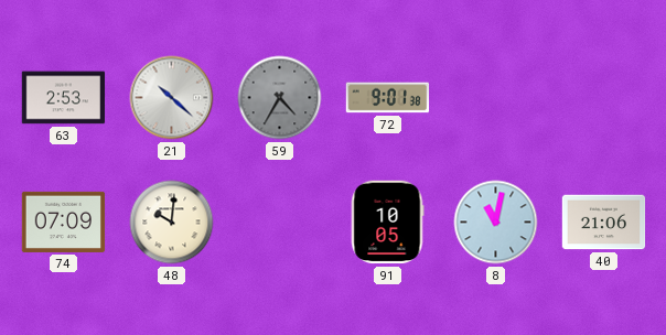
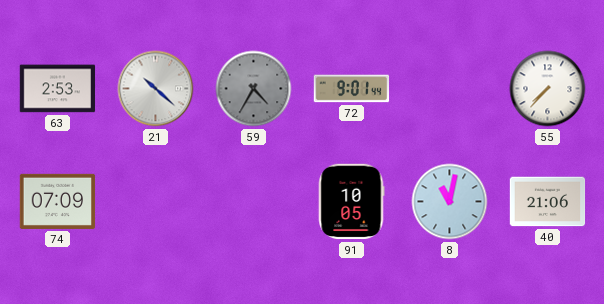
72: 9:01:38 -> 9:01:44 (352, 89)
55: none -> 7:37 (548, 89)
48: 10:01 -> none (172, 223)
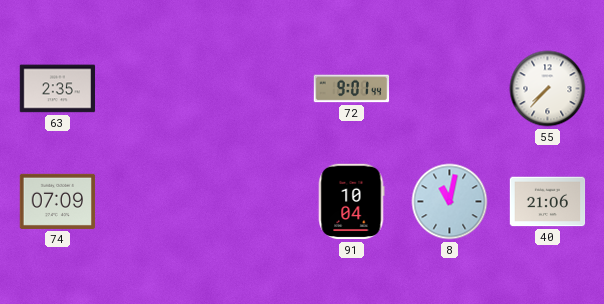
63: 2:53 -> 2:35 (58, 89)
21: 10:22 -> none (156, 89)
59: 4:35 -> none (254, 89)
91: 10:05 -> 10:04 (351, 202)
